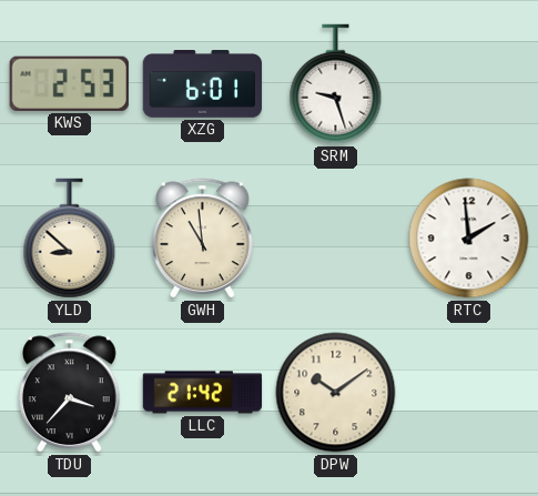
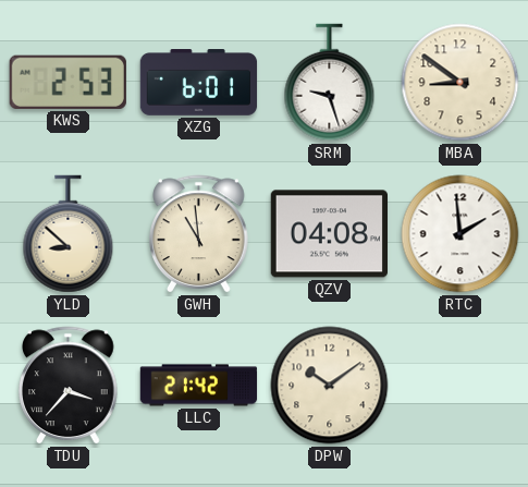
MBA: none -> 8:51 (461, 83)
QZV: none -> 04:08 (329, 234)
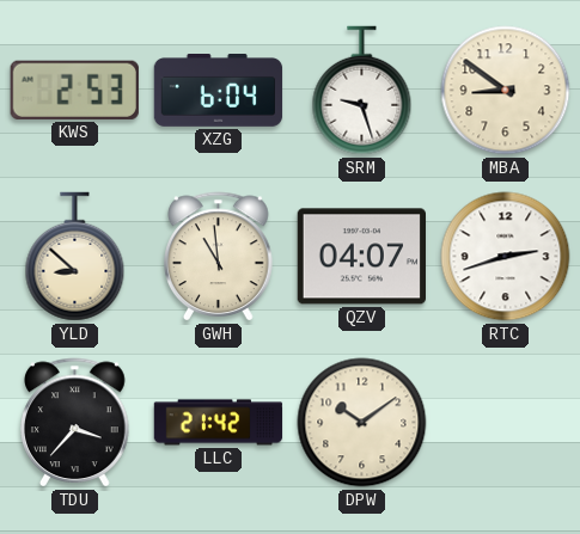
XZG: 6:01 -> 6:04 (219, 91)
QZV: 04:08 -> 04:07 (361, 257)
RTC: 1:59 -> 2:42 (506, 257)
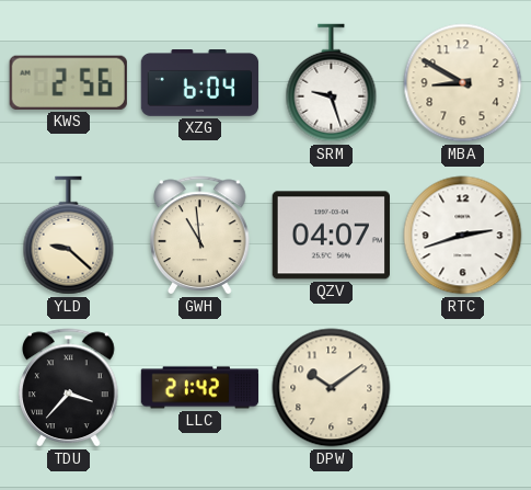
KWS: 2:53 -> 2:56 (68, 82)
MBA: 8:51 -> 8:50 (463, 83)
YLD: 8:52 -> 9:22 (69, 236)
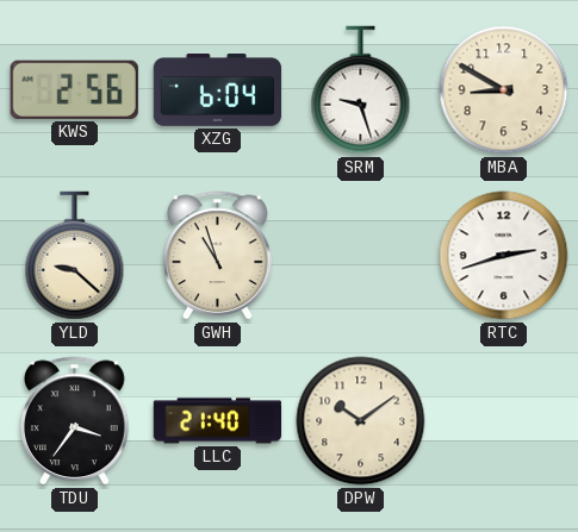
GWH: 10:59 -> 10:57 (218, 256)
QZV: 04:07 -> none (331, 236)
TDU: 3:37 -> 3:36 (75, 421)
LLC: 21:42 -> 21:40 (218, 421)
